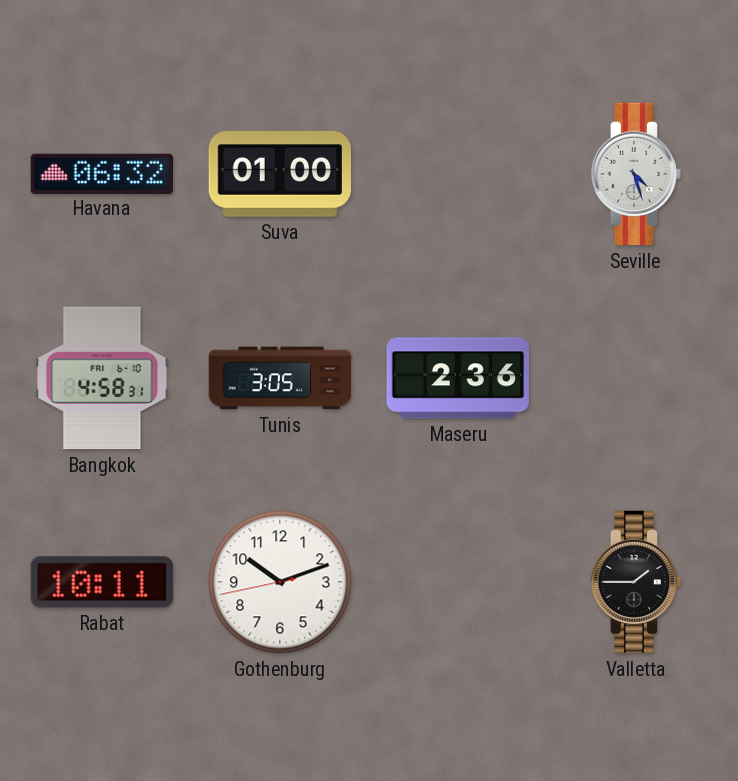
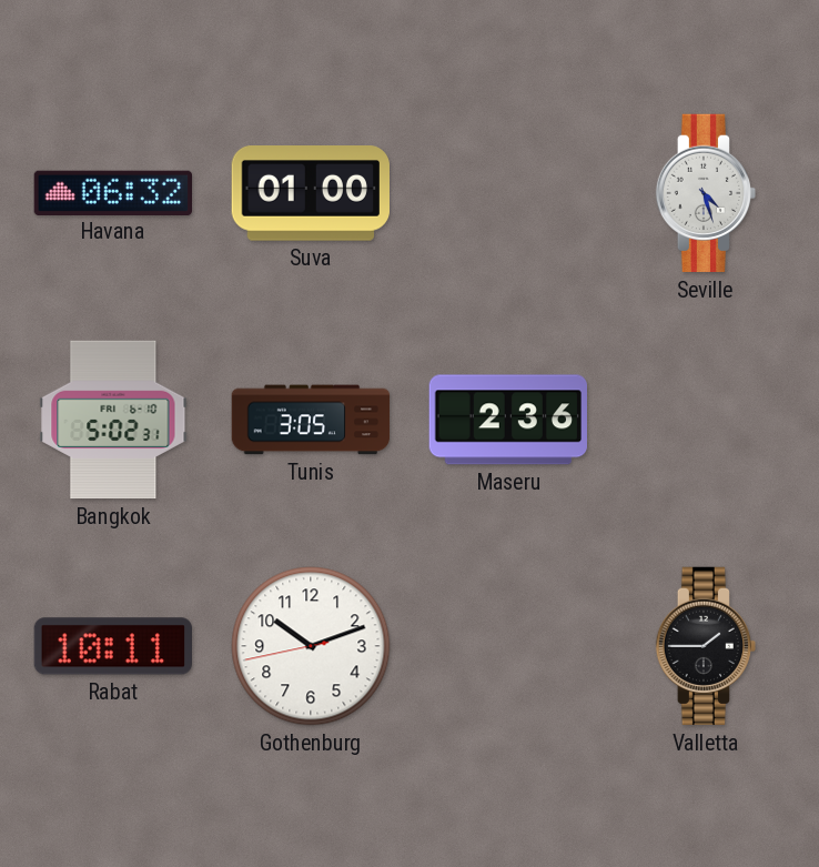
Bangkok: 4:58 -> 5:02 (113, 420)
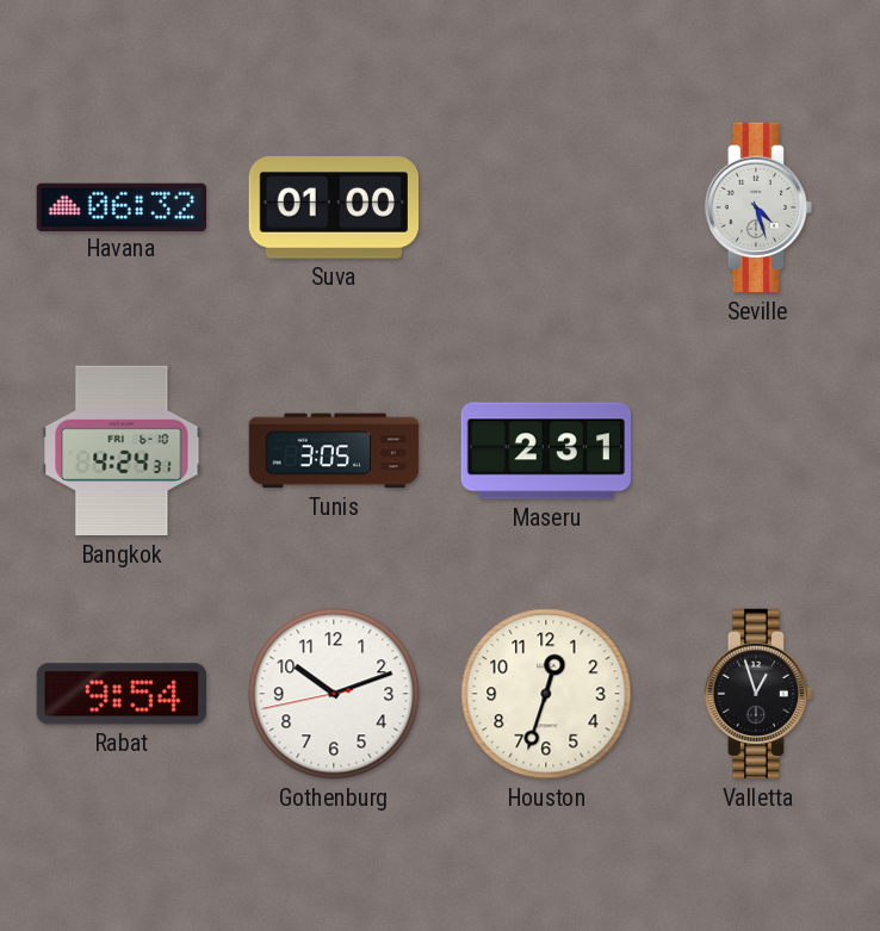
Bangkok: 5:02 -> 4:24 (122, 451)
Maseru: 2:36 -> 2:31 (545, 451)
Rabat: 10:11 -> 9:54 (120, 694)
Houston: none -> 12:33 (546, 694)
Valletta: 1:45 -> 12:57 (758, 694)
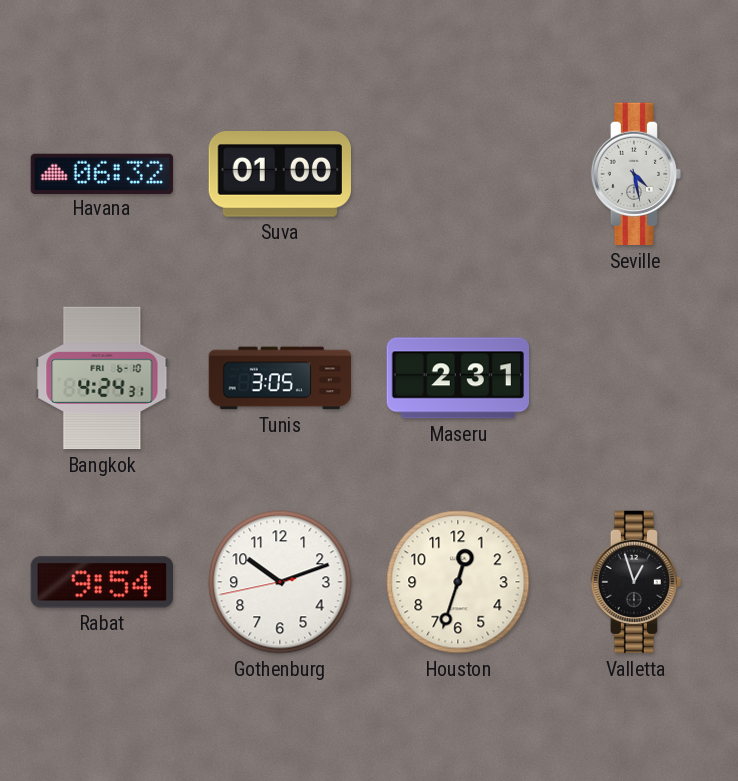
Seville: 4:27 -> 4:28 (636, 174)
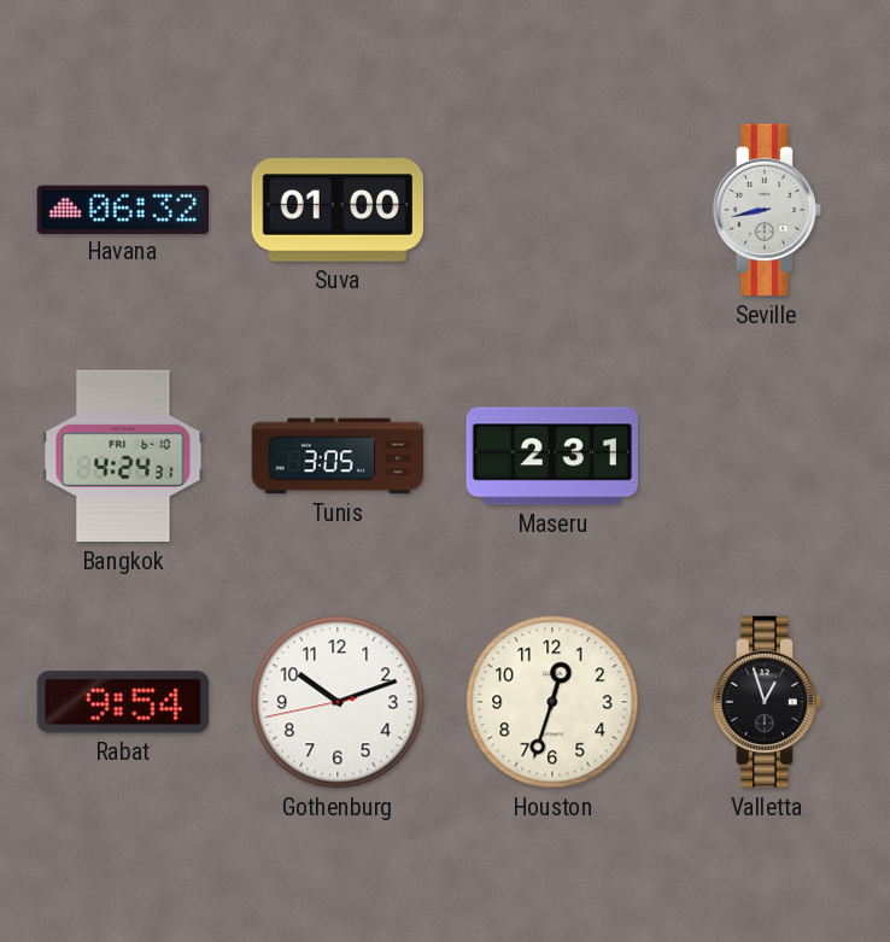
Seville: 4:28 -> 8:43 (767, 210)
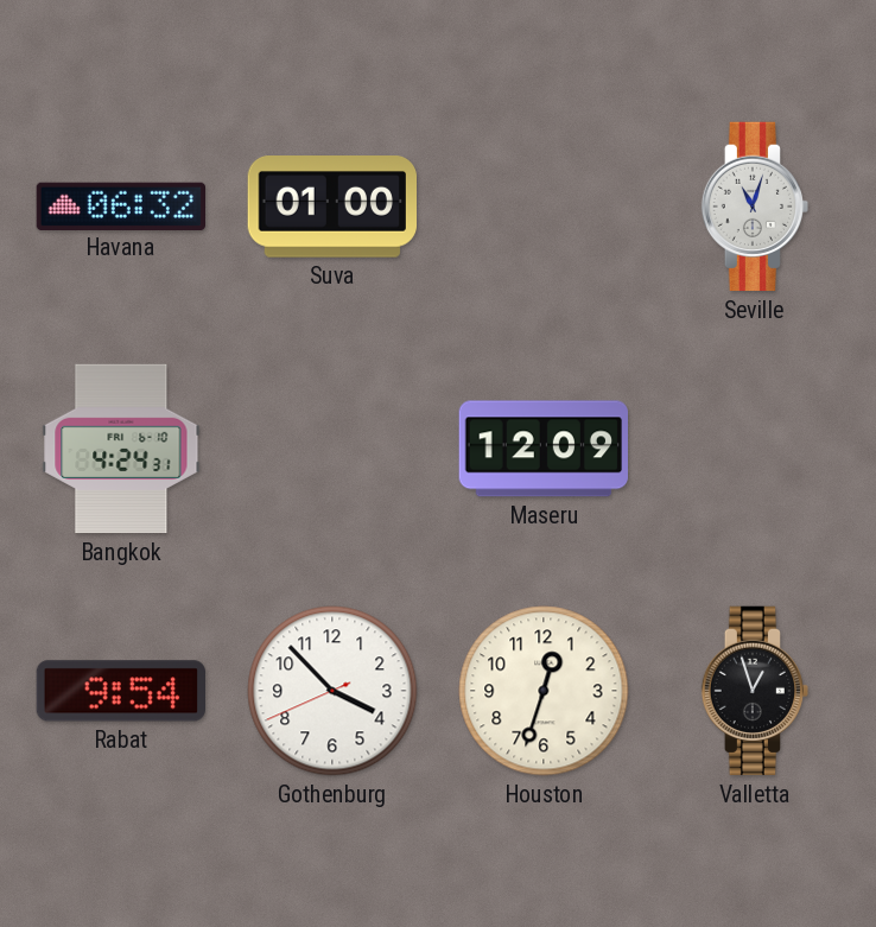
Seville: 8:43 -> 11:03 (755, 207)
Tunis: 3:05 -> none (338, 456)
Maseru: 2:31 -> 12:09 (542, 449)
Gothenburg: 10:11 -> 3:52 (332, 691)
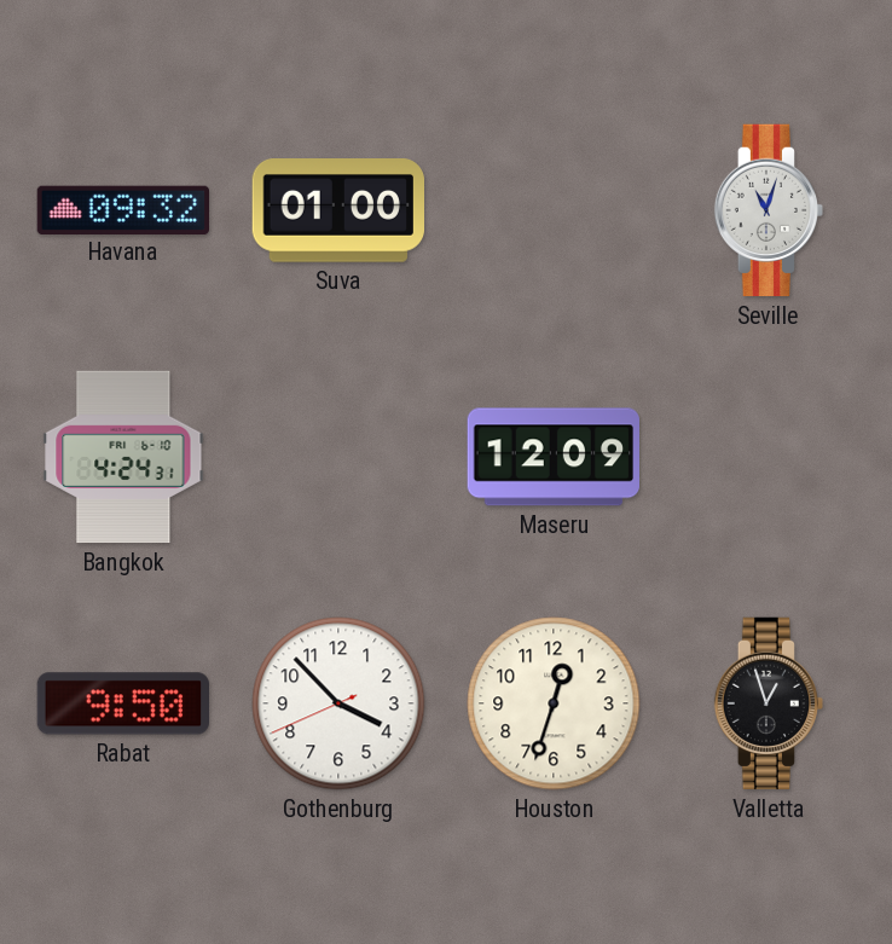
Havana: 06:32 -> 09:32 (122, 209)
Rabat: 9:54 -> 9:50 (122, 703)
